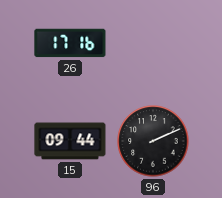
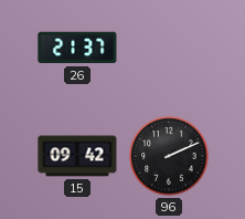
26: 17:16 -> 21:37 (77, 48)
15: 09:44 -> 09:42 (77, 156)
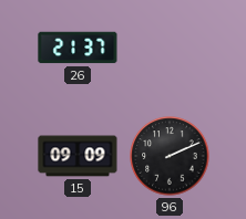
15: 09:42 -> 09:09 (78, 156)
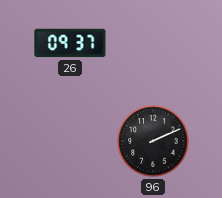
26: 21:37 -> 09:37 (70, 43)
15: 09:09 -> none (78, 156)
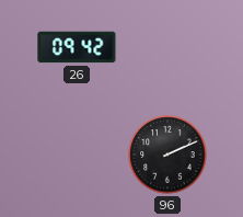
26: 09:37 -> 09:42 (77, 47)
